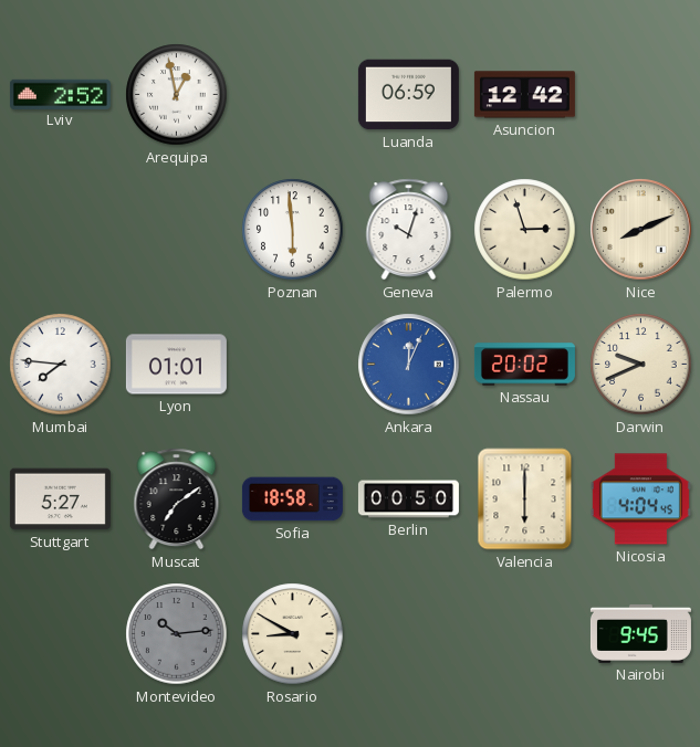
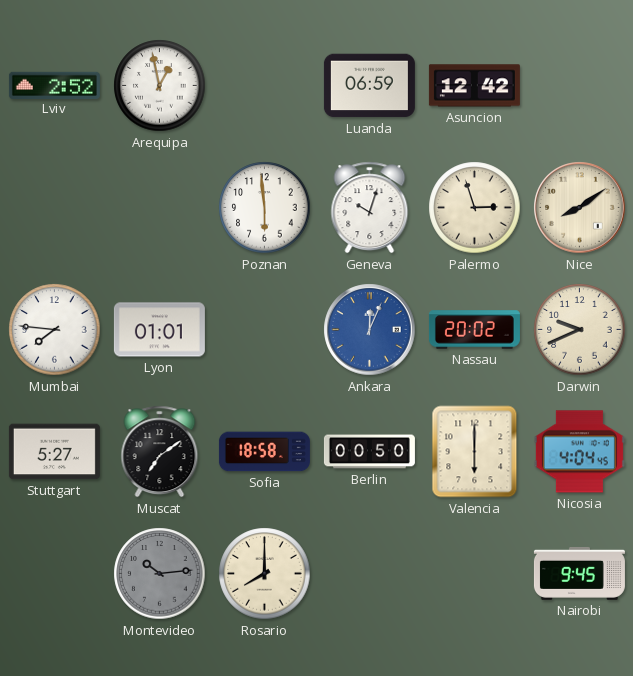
Nice: 8:11 -> 8:09 (580, 208)
Rosario: 8:50 -> 8:00 (265, 574)
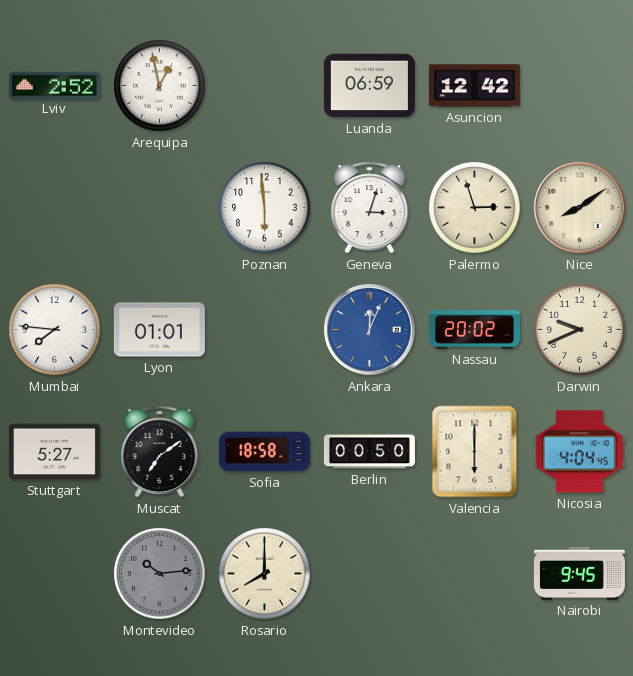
Geneva: 10:03 -> 3:03 (370, 208)
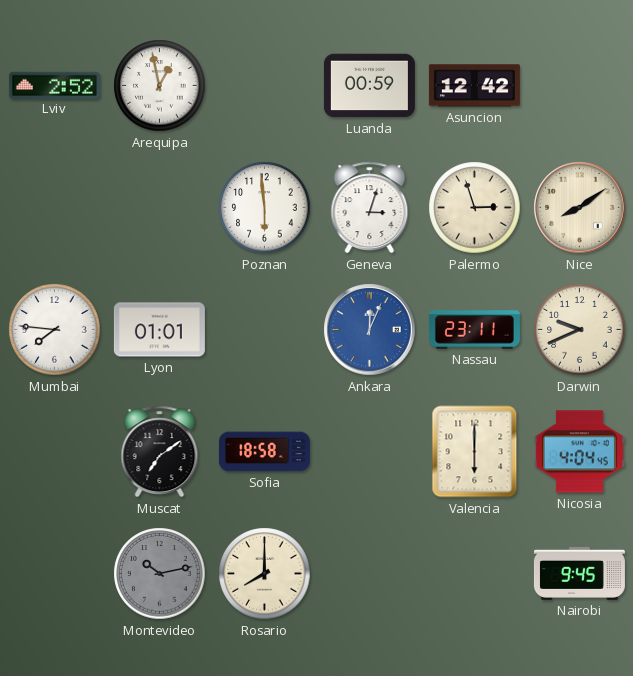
Luanda: 06:59 -> 00:59 (369, 86)
Nassau: 20:02 -> 23:11 (474, 330)
Stuttgart: 5:27 -> none (54, 452)
Berlin: 00:50 -> none (369, 452)
Montevideo: 10:14 -> 10:13 (160, 574)
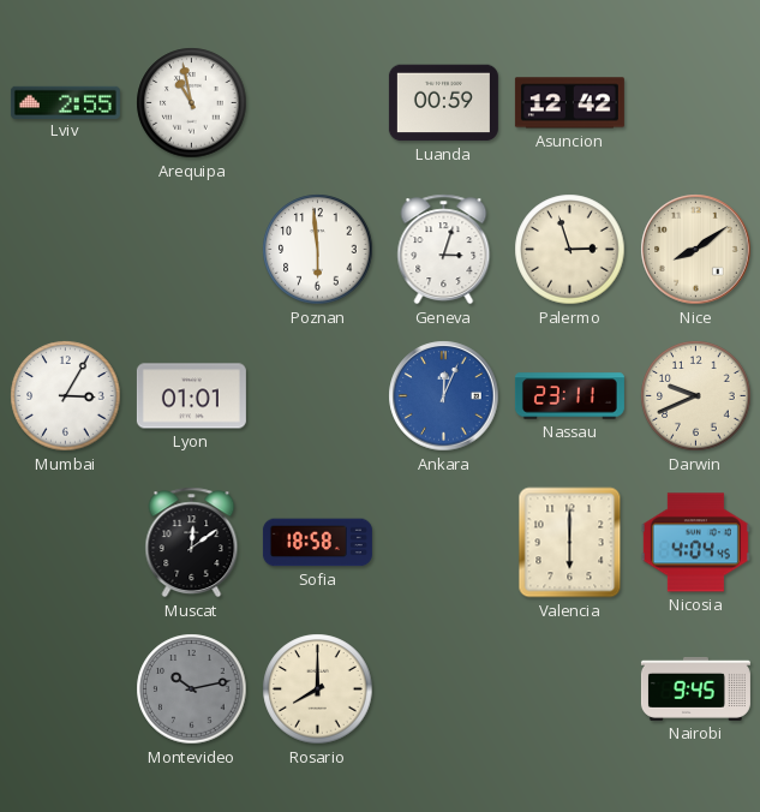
Lviv: 2:52 -> 2:55 (65, 102)
Arequipa: 12:58 -> 10:58 (192, 103)
Mumbai: 7:46 -> 3:05 (66, 396)
Muscat: 7:09 -> 12:09 (192, 543)
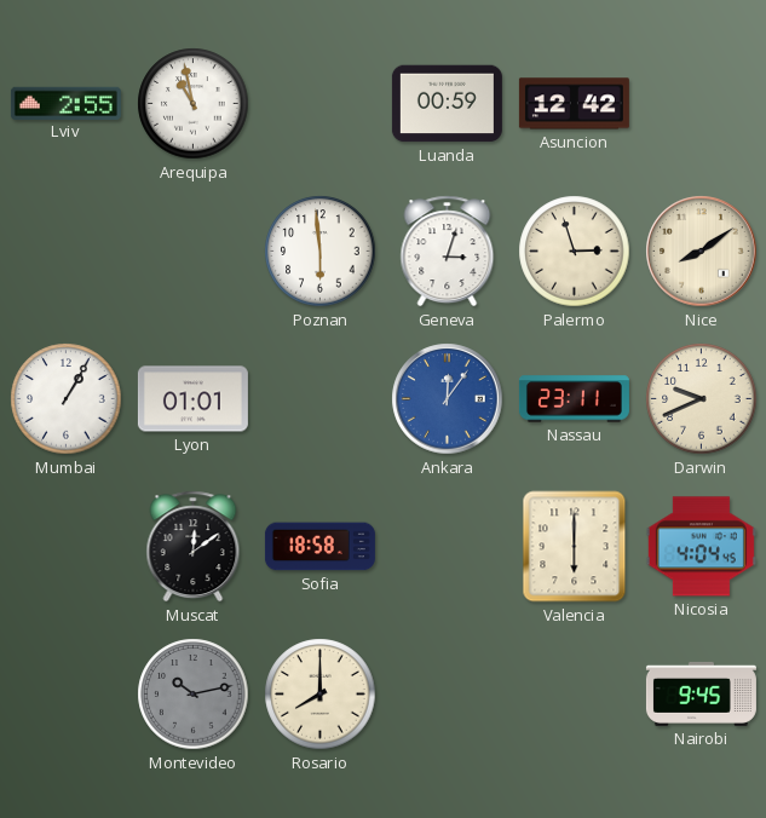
Mumbai: 3:05 -> 1:05 (67, 399)
Ankara: 12:04 -> 12:06 (448, 399)
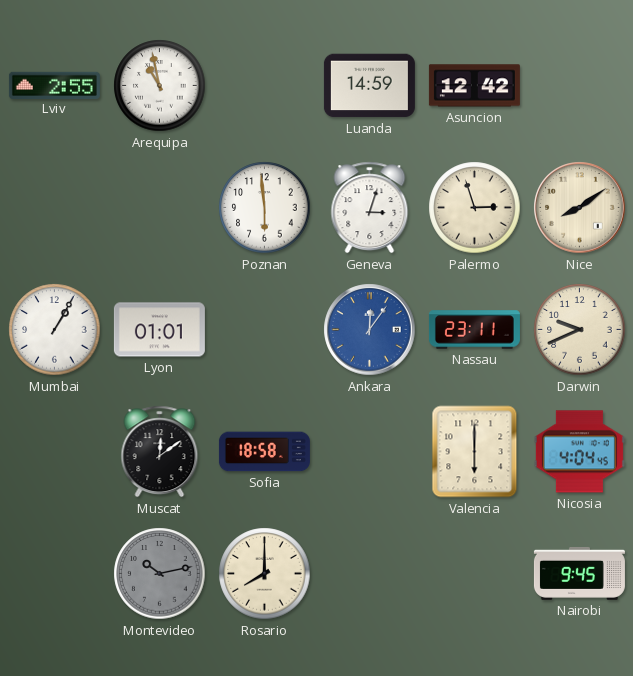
Luanda: 00:59 -> 14:59 (369, 86)
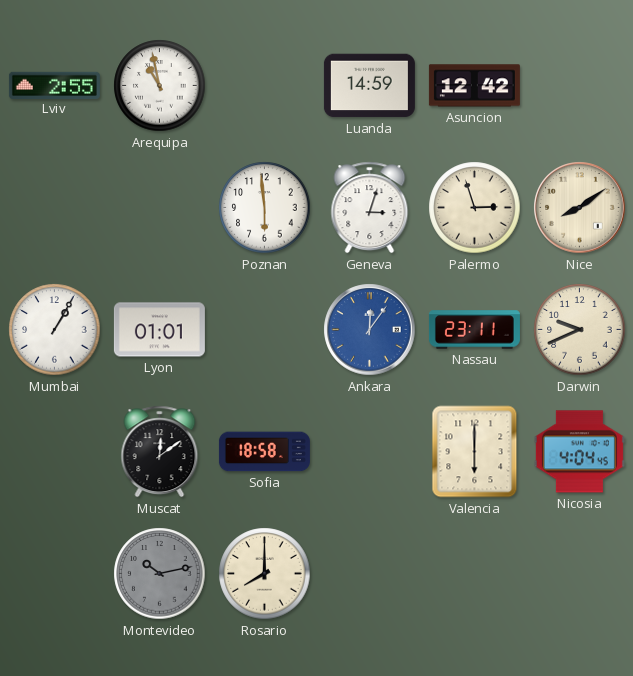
Nairobi: 9:45 -> none (579, 573)
